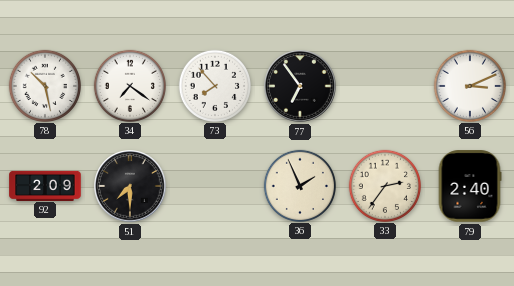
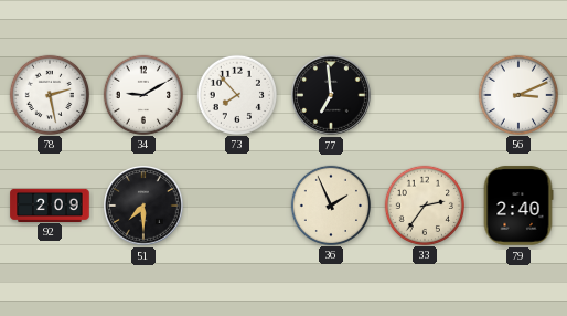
78: 10:28 -> 2:28 (49, 94)
34: 7:21 -> 9:10 (142, 94)
77: 6:54 -> 6:59 (331, 95)
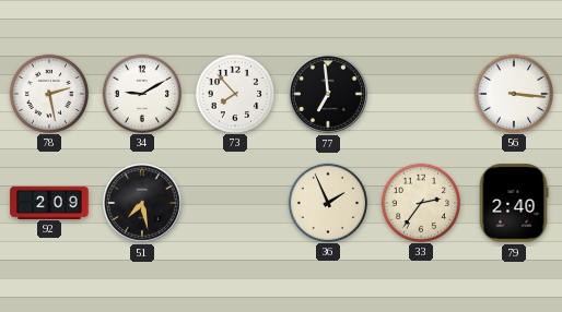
56: 3:11 -> 3:16 (513, 93)
51: 7:30 -> 7:28 (142, 203)
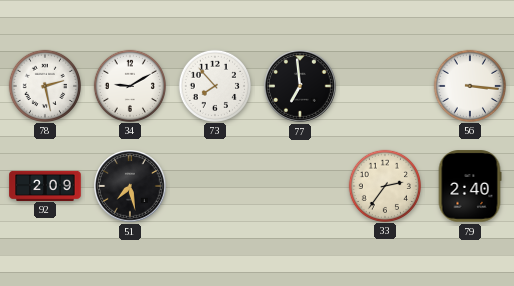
36: 1:56 -> none (327, 202)
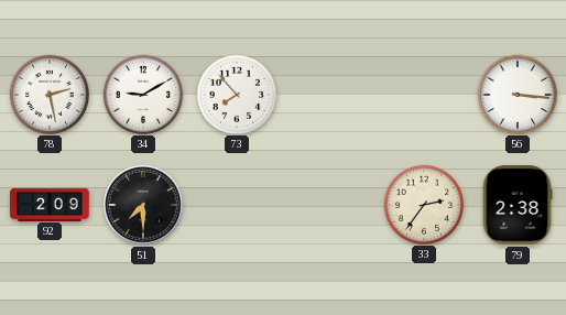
77: 6:59 -> none (300, 86)
51: 7:28 -> 7:30 (143, 205)
79: 2:40 -> 2:38 (518, 205)
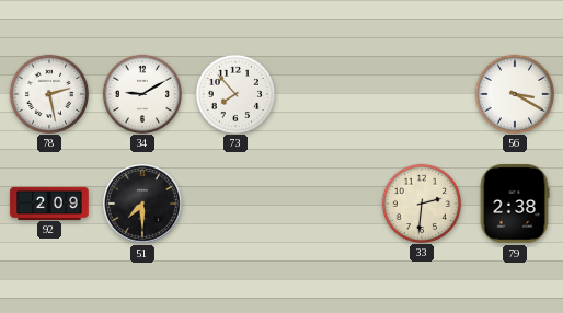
56: 3:16 -> 3:20 (514, 93)
33: 2:36 -> 2:31 (421, 202)
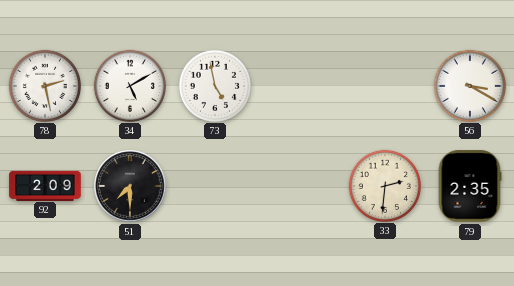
34: 9:10 -> 5:10 (129, 85)
73: 7:53 -> 4:58 (214, 85)
79: 2:38 -> 2:35 (470, 186)
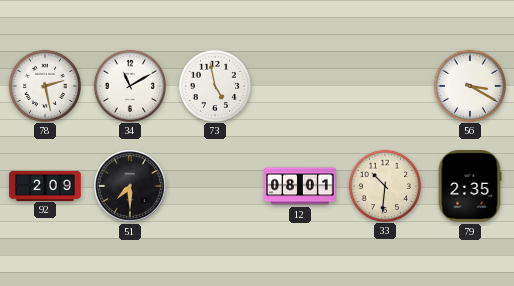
34: 5:10 -> 11:10 (129, 85)
12: none -> 08:01 (300, 186)
33: 2:31 -> 10:31 (384, 185)
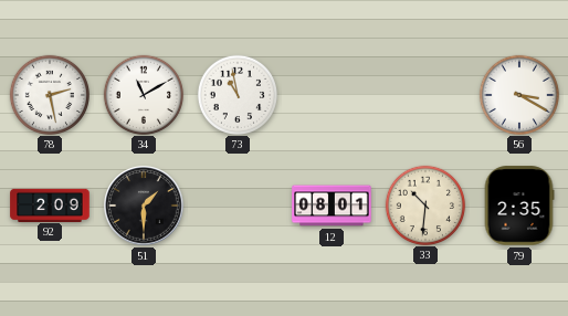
73: 4:58 -> 10:58 (236, 94)
51: 7:30 -> 1:30 (144, 206)
